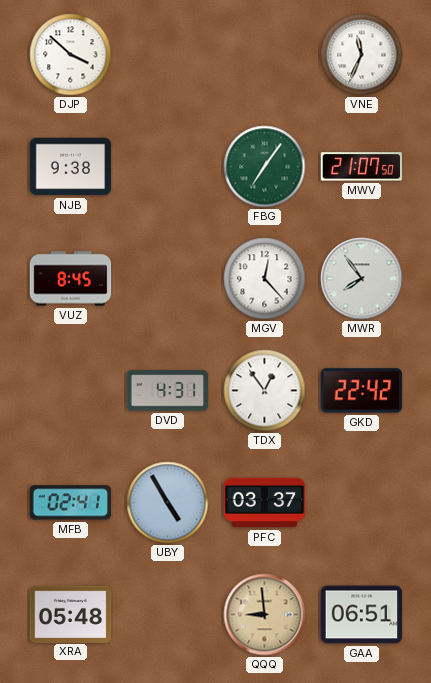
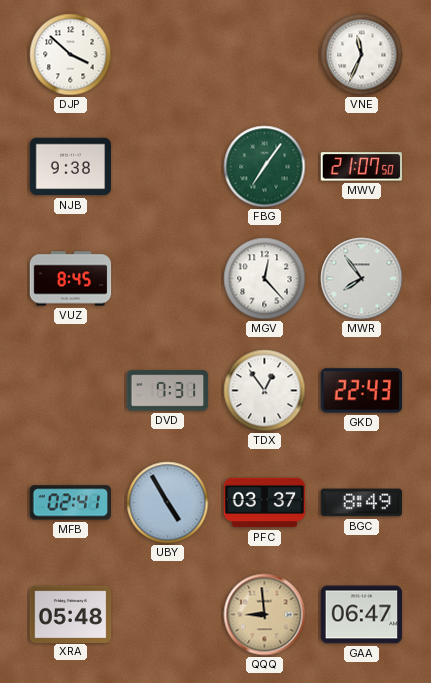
DVD: 4:31 -> 7:31 (168, 391)
GKD: 22:42 -> 22:43 (362, 391)
BGC: none -> 8:49 (362, 503)
GAA: 06:51 -> 06:47 (362, 615)
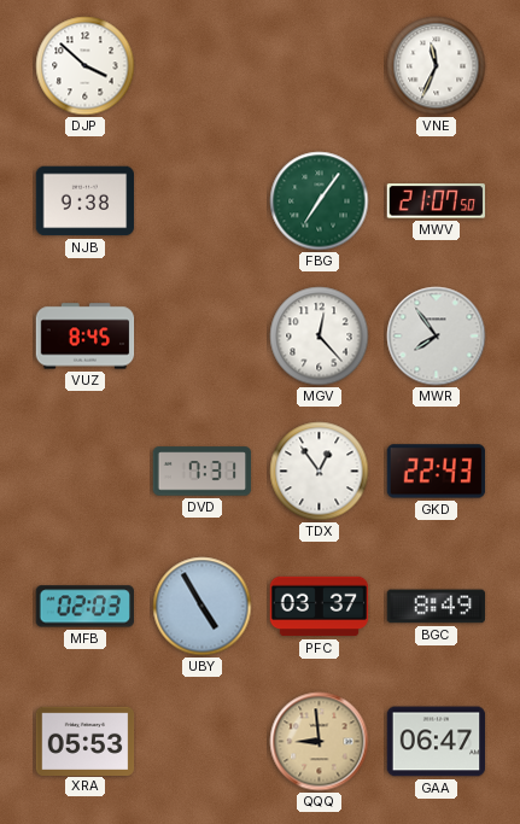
MFB: 02:41 -> 02:03 (84, 607)
XRA: 05:48 -> 05:53 (86, 741)
